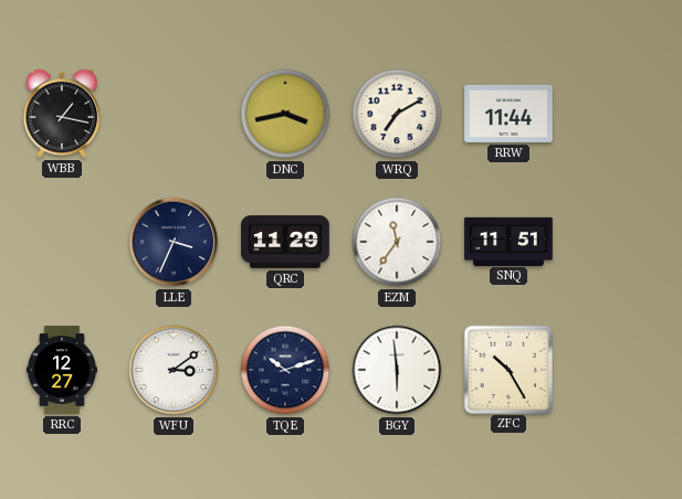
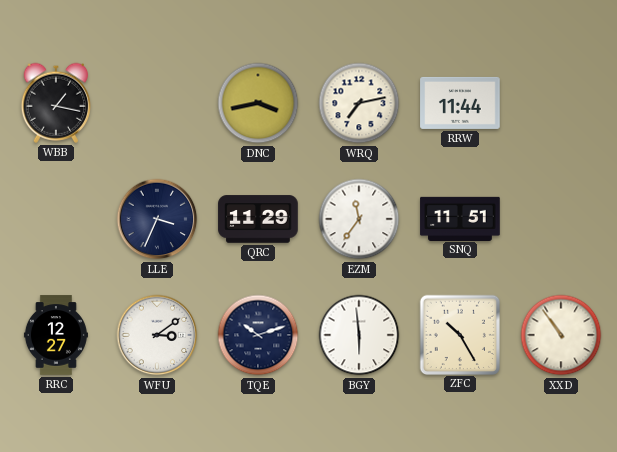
WRQ: 7:10 -> 7:13 (359, 103)
XXD: none -> 10:54 (561, 335)
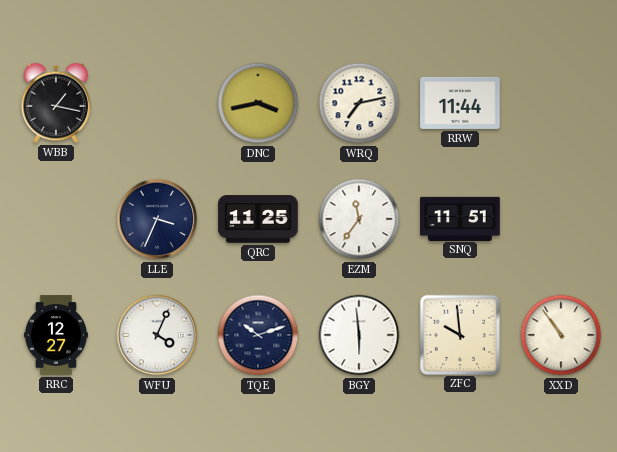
QRC: 11:29 -> 11:25 (258, 219)
WFU: 3:09 -> 4:04 (157, 335)
ZFC: 10:25 -> 9:59 (459, 334)
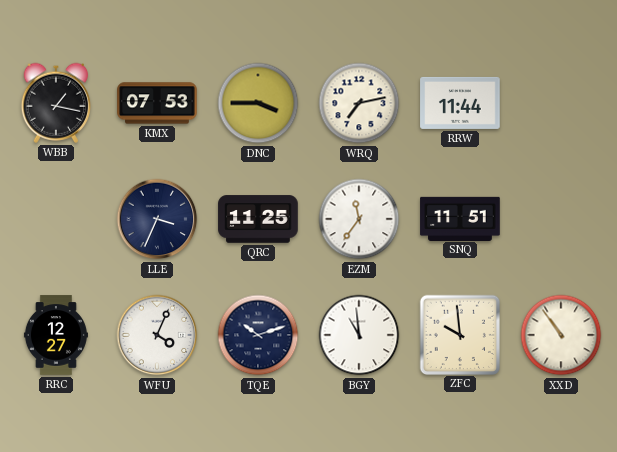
KMX: none -> 07:53 (157, 103)
DNC: 3:43 -> 3:45 (258, 103)
BGY: 5:59 -> 10:59 (359, 335)
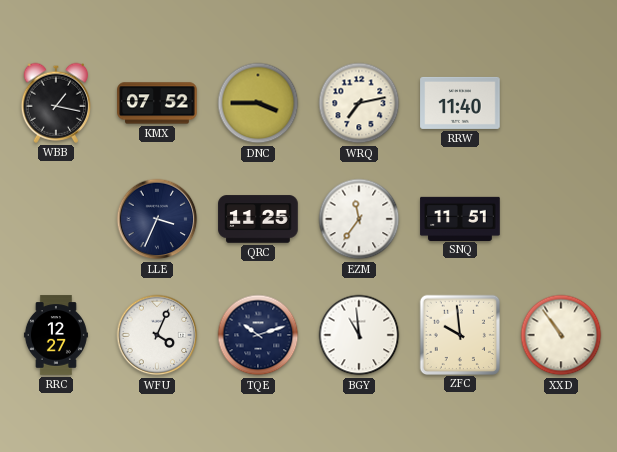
KMX: 07:53 -> 07:52 (157, 103)
RRW: 11:44 -> 11:40 (460, 103)
